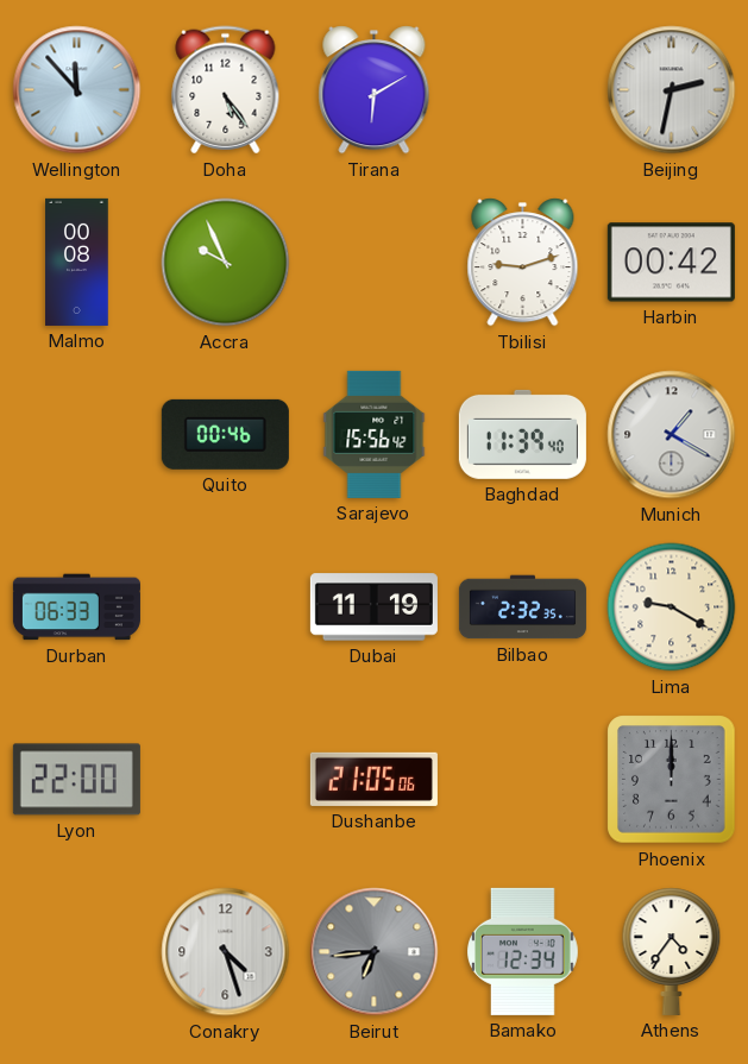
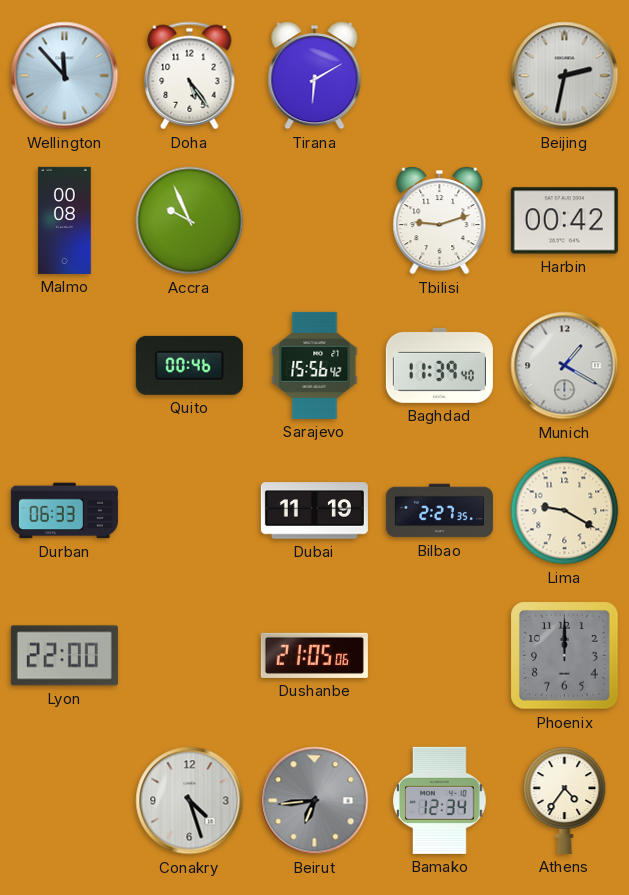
Bilbao: 2:32 -> 2:27 (439, 511)
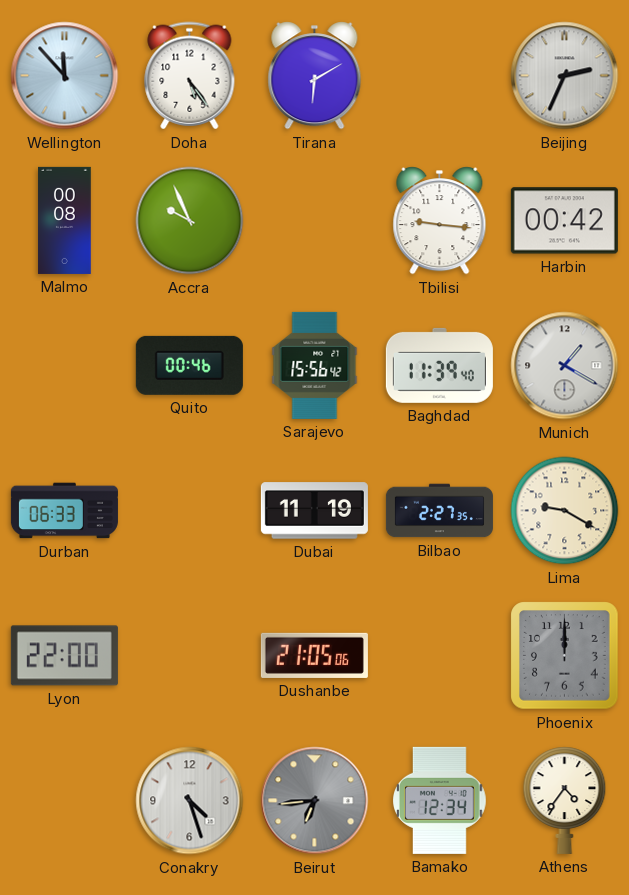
Beijing: 2:32 -> 2:34 (565, 76)
Tbilisi: 9:12 -> 9:16 (440, 221)
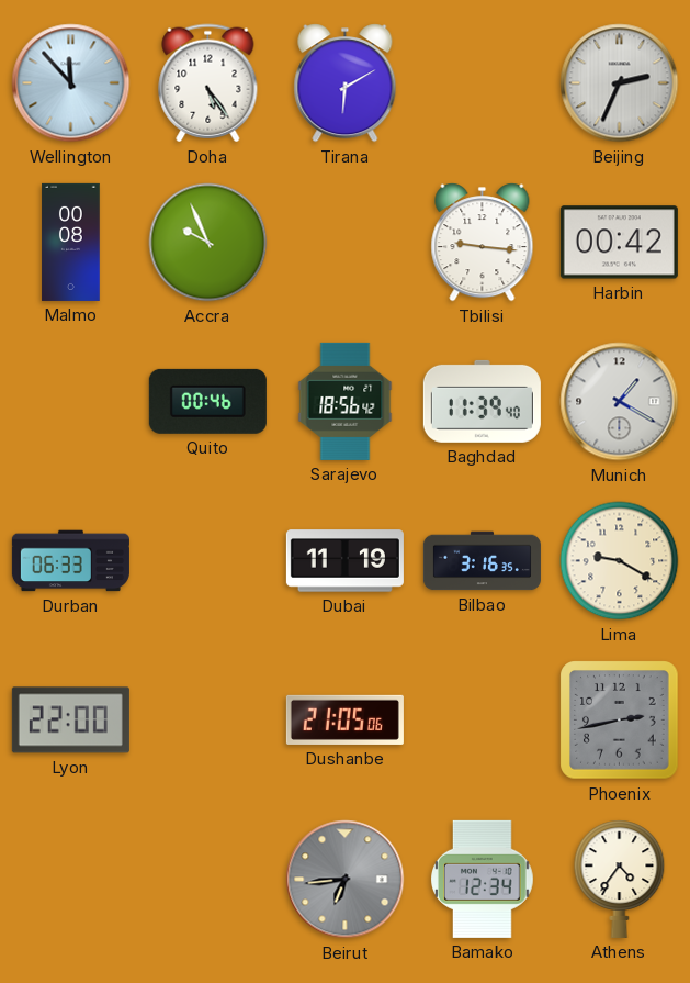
Sarajevo: 15:56 -> 18:56 (346, 401)
Bilbao: 2:27 -> 3:16 (482, 561)
Phoenix: 12:00 -> 2:43 (620, 721)
Conakry: 4:27 -> none (190, 801)
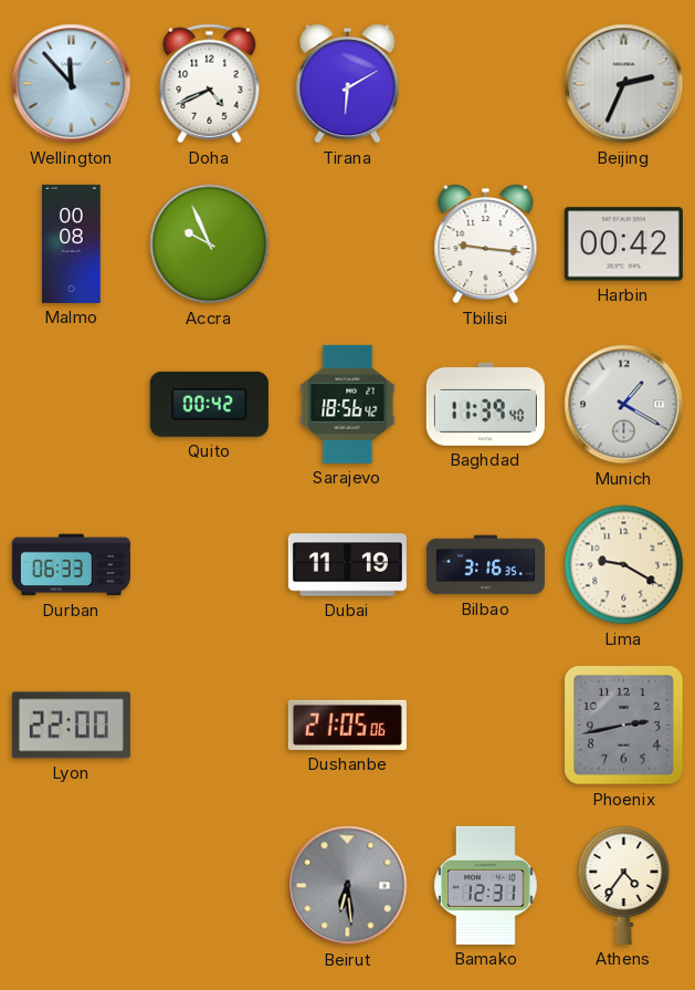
Doha: 5:24 -> 4:41 (210, 84)
Quito: 00:46 -> 00:42 (209, 404)
Beirut: 6:44 -> 6:29 (348, 886)
Bamako: 12:34 -> 12:31 (486, 885)
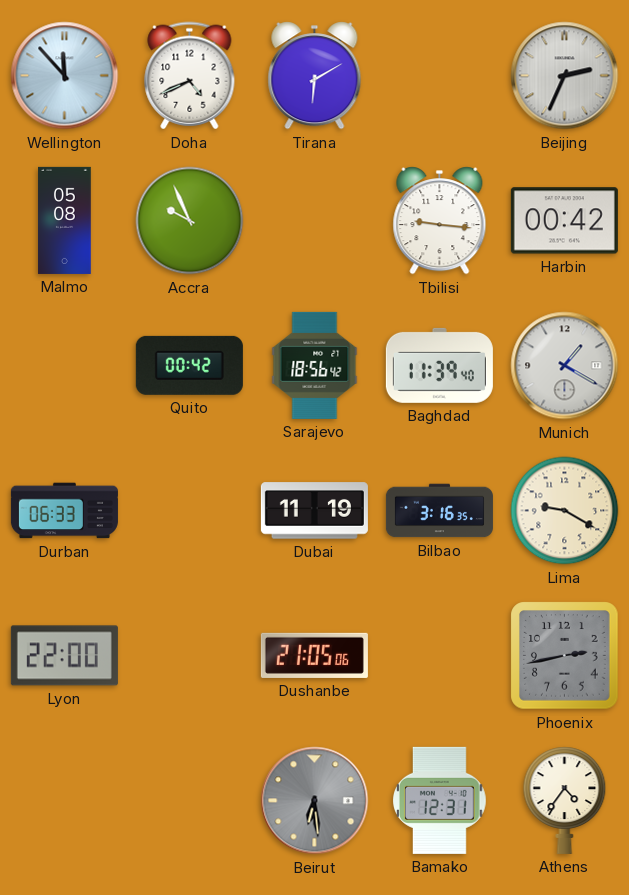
Malmo: 00:08 -> 05:08 (65, 220)
